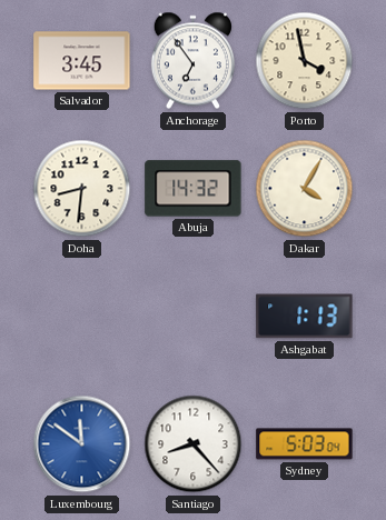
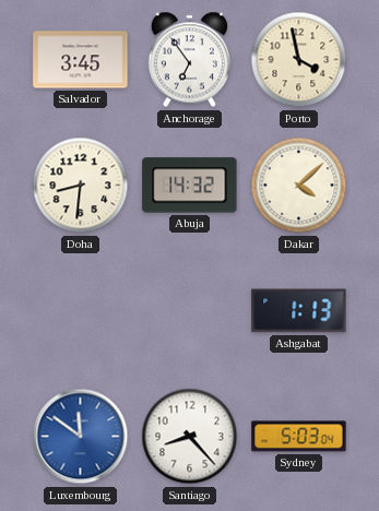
Dakar: 4:05 -> 4:08 (299, 186)
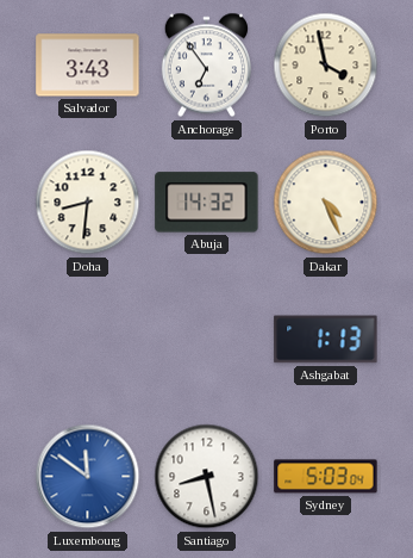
Salvador: 3:45 -> 3:43 (88, 66)
Dakar: 4:08 -> 4:26 (326, 203)
Santiago: 8:23 -> 8:28 (207, 477)
